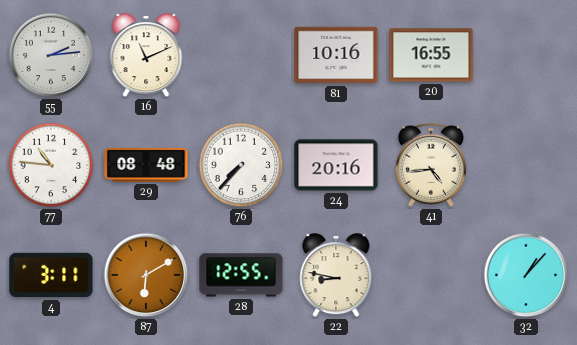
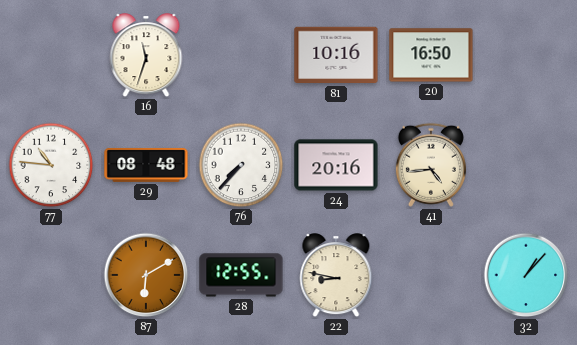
55: 2:14 -> none (51, 55)
16: 11:11 -> 11:33 (146, 56)
20: 16:55 -> 16:50 (431, 55)
4: 3:11 -> none (51, 275)
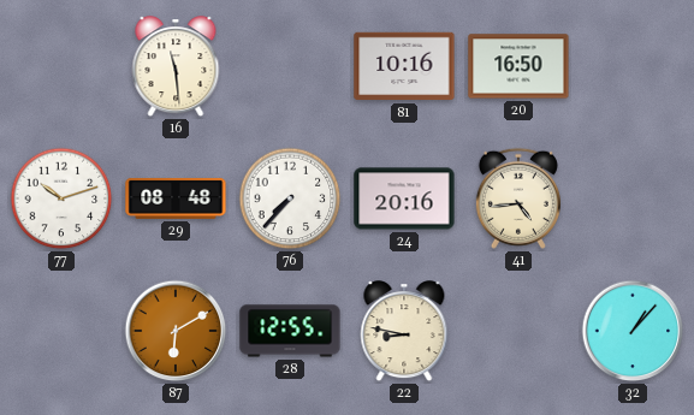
16: 11:33 -> 11:29 (176, 67)
77: 10:46 -> 10:12 (61, 198)
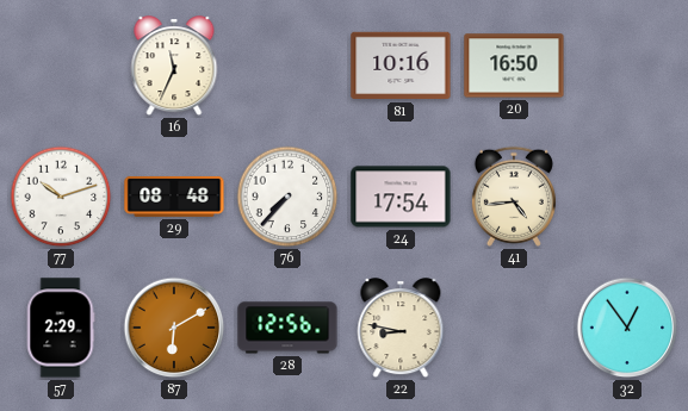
16: 11:29 -> 11:34 (174, 67)
24: 20:16 -> 17:54 (401, 197)
57: none -> 2:29 (61, 328)
28: 12:55 -> 12:56 (287, 328)
32: 1:07 -> 12:54 (627, 328)
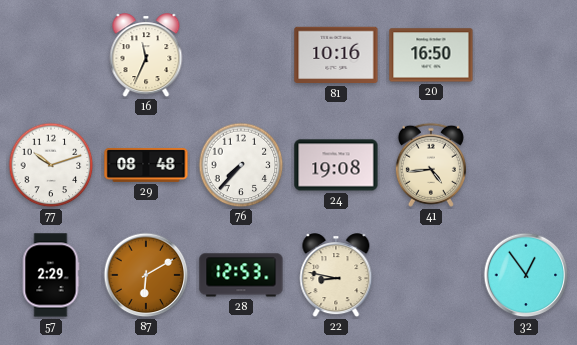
24: 17:54 -> 19:08 (336, 165)
28: 12:56 -> 12:53 (241, 275)
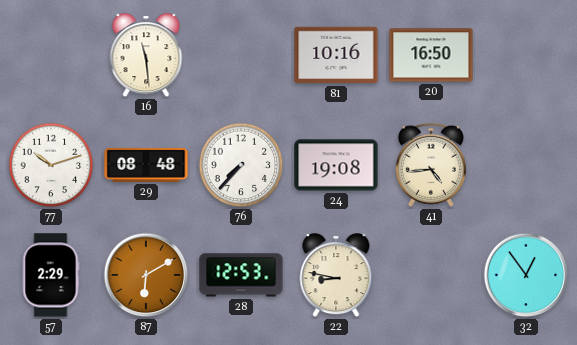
16: 11:34 -> 11:29 (146, 56)
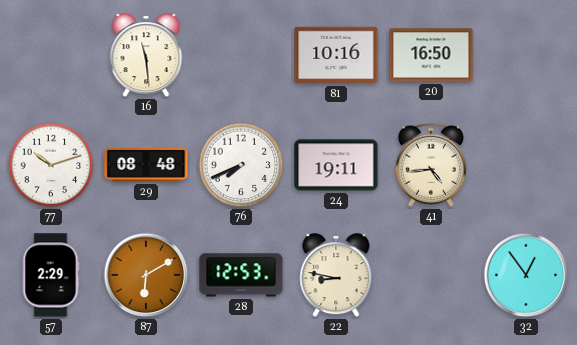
76: 7:37 -> 7:41 (241, 165)
24: 19:08 -> 19:11 (336, 165)
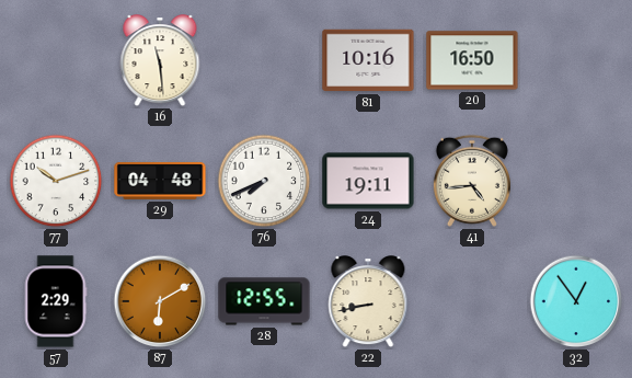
29: 08:48 -> 04:48 (160, 181)
28: 12:53 -> 12:55 (264, 301)
22: 8:47 -> 8:43 (368, 302)
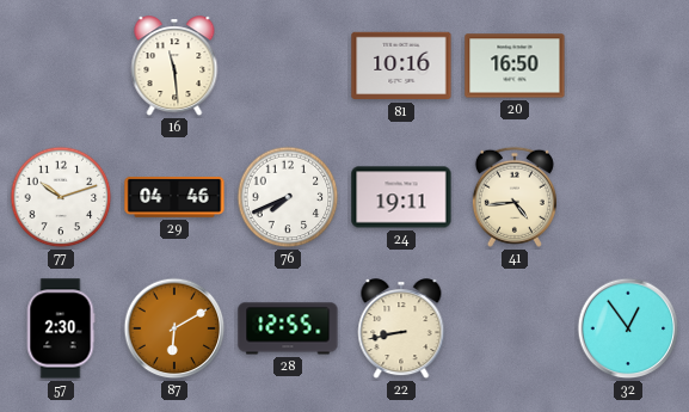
29: 04:48 -> 04:46 (174, 197)
57: 2:29 -> 2:30 (61, 328)
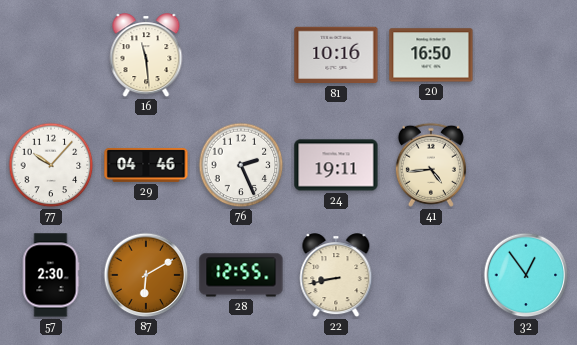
77: 10:12 -> 10:07 (51, 165)
76: 7:41 -> 2:26 (241, 165)
